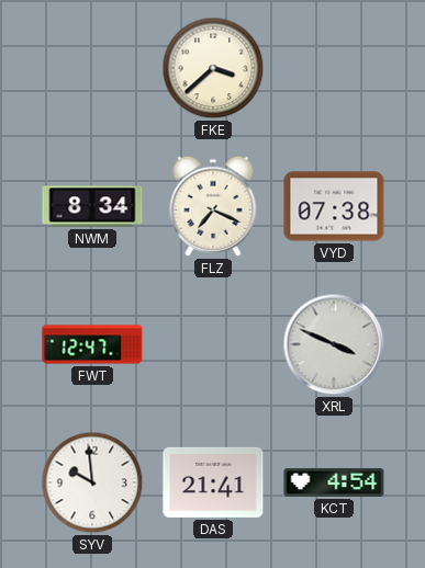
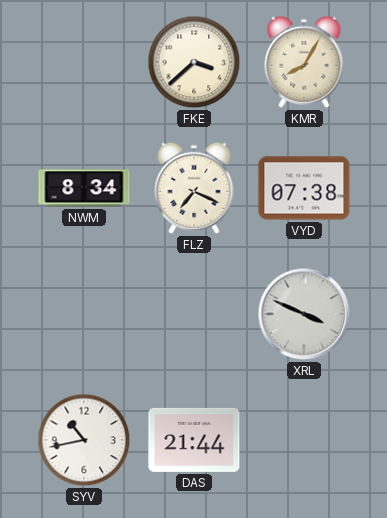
KMR: none -> 8:05 (304, 62)
FWT: 12:47 -> none (92, 344)
SYV: 9:59 -> 10:43 (84, 440)
DAS: 21:41 -> 21:44 (194, 440)
KCT: 4:54 -> none (334, 482)
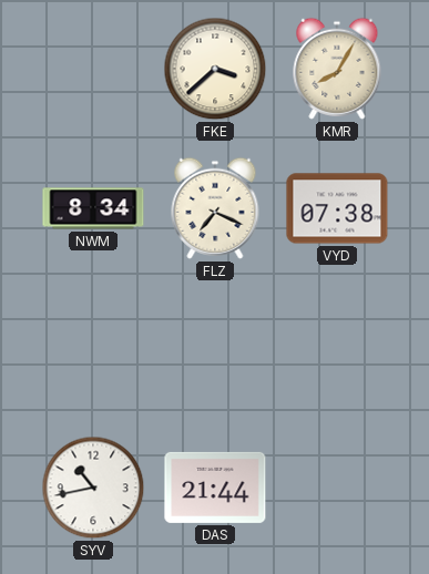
XRL: 3:49 -> none (304, 314)
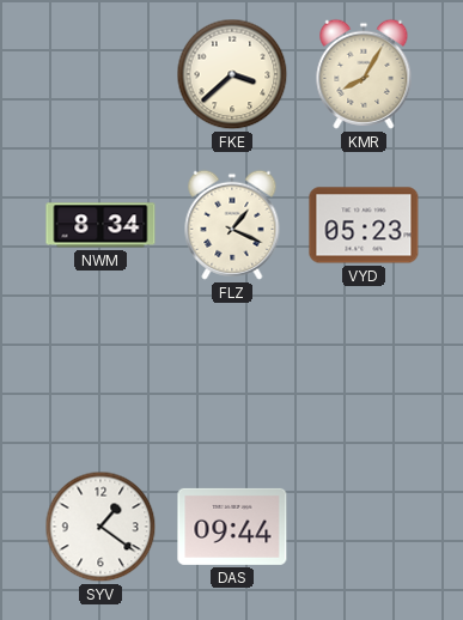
FLZ: 7:19 -> 1:19 (232, 225)
VYD: 07:38 -> 05:23 (364, 225)
SYV: 10:43 -> 1:21 (100, 527)
DAS: 21:44 -> 09:44 (232, 527)
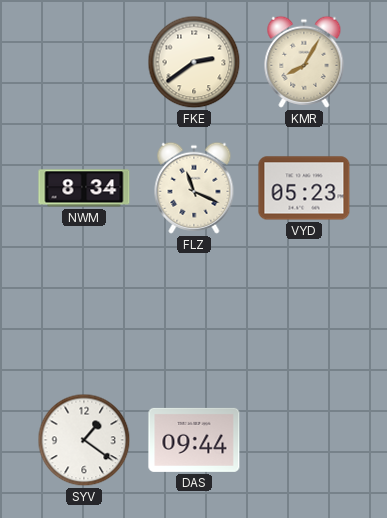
FKE: 3:38 -> 2:39 (194, 62)
FLZ: 1:19 -> 11:19 (194, 188)
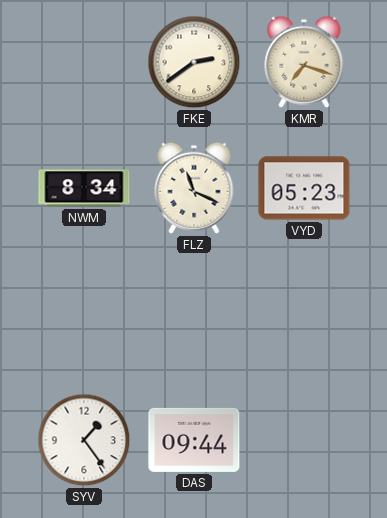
KMR: 8:05 -> 7:18 (304, 62)
SYV: 1:21 -> 1:24 (84, 440)
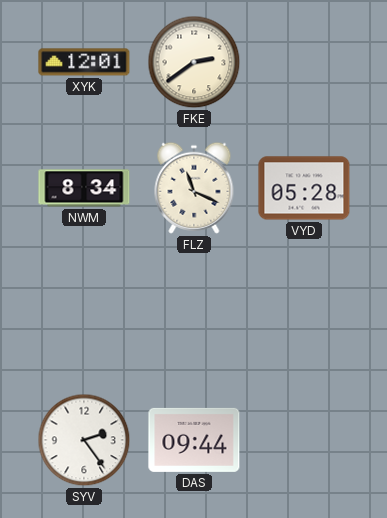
XYK: none -> 12:01 (84, 62)
KMR: 7:18 -> none (304, 62)
VYD: 05:23 -> 05:28 (304, 188)
SYV: 1:24 -> 2:24 (84, 440)
